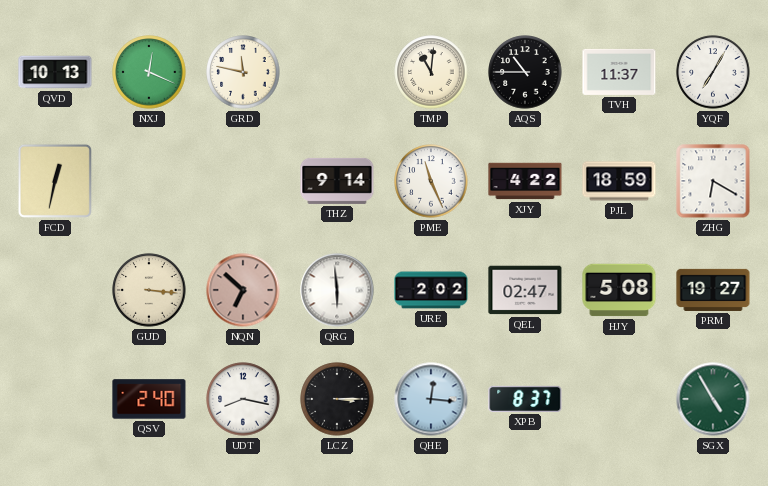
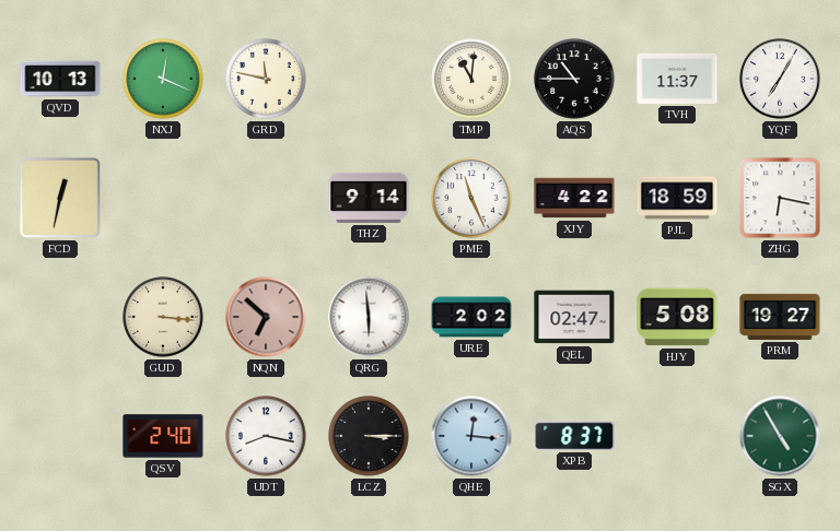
ZHG: 6:20 -> 6:17 (780, 198)
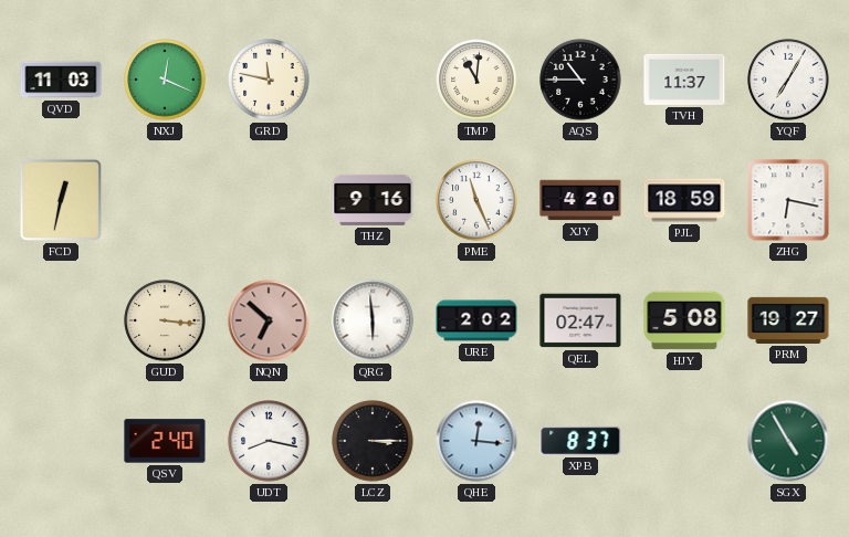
QVD: 10:13 -> 11:03 (61, 80)
THZ: 9:14 -> 9:16 (373, 200)
XJY: 4:22 -> 4:20 (580, 200)
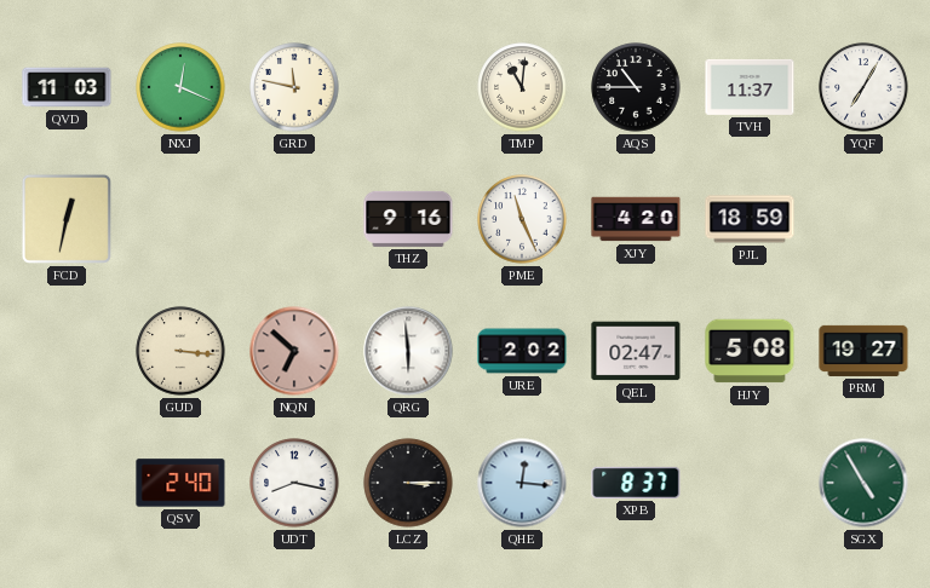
ZHG: 6:17 -> none (788, 200)
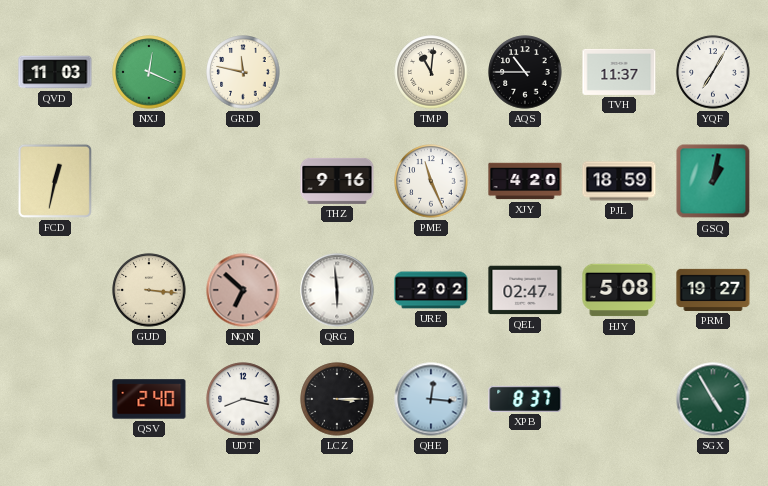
GSQ: none -> 1:02 (713, 181)
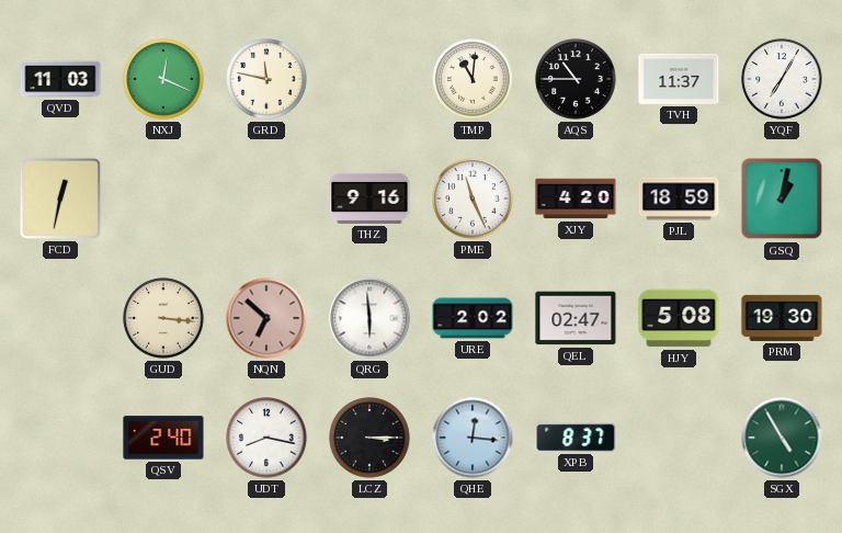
PRM: 19:27 -> 19:30 (782, 318)
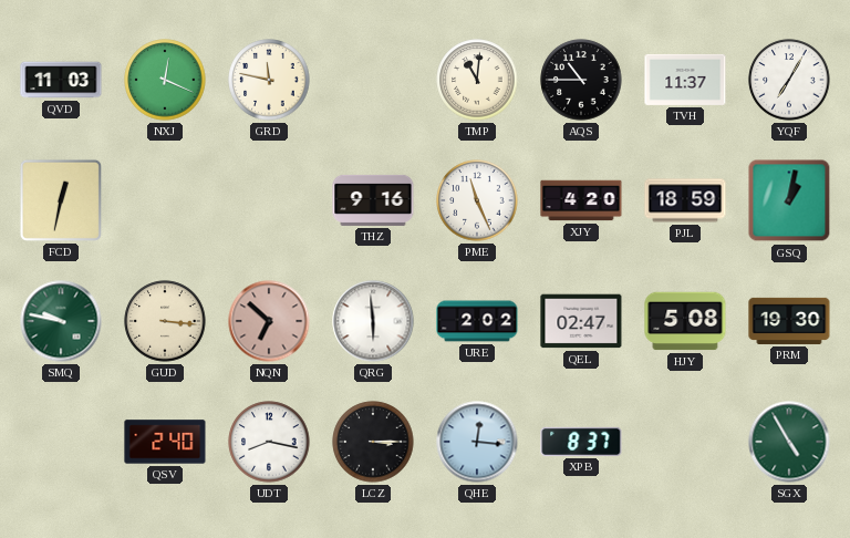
SMQ: none -> 9:47 (61, 321)
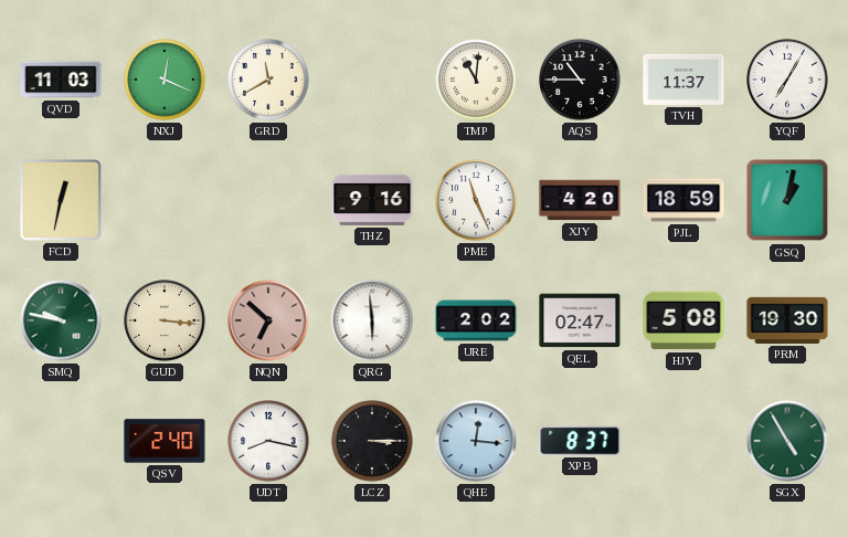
GRD: 11:47 -> 11:40 (268, 80)
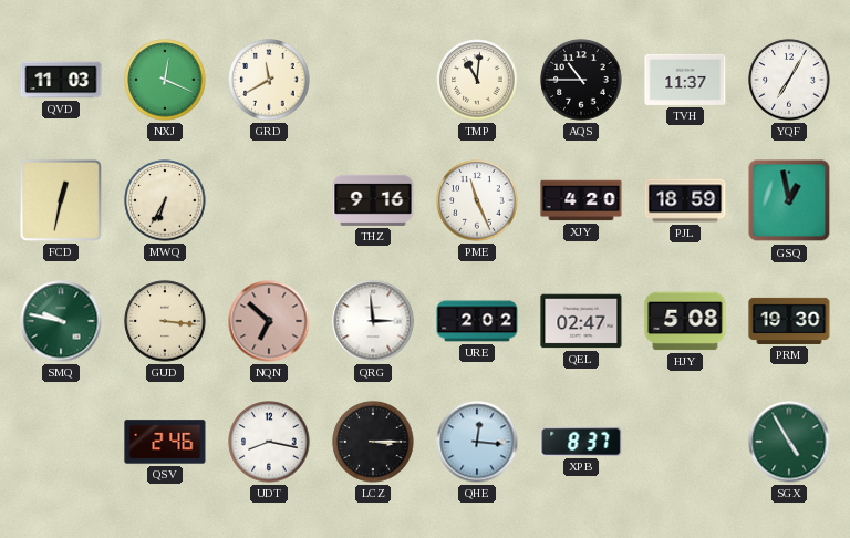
MWQ: none -> 6:35 (165, 200)
GSQ: 1:02 -> 12:58 (789, 200)
QRG: 5:59 -> 2:59 (373, 321)
QSV: 2:40 -> 2:46 (165, 442)
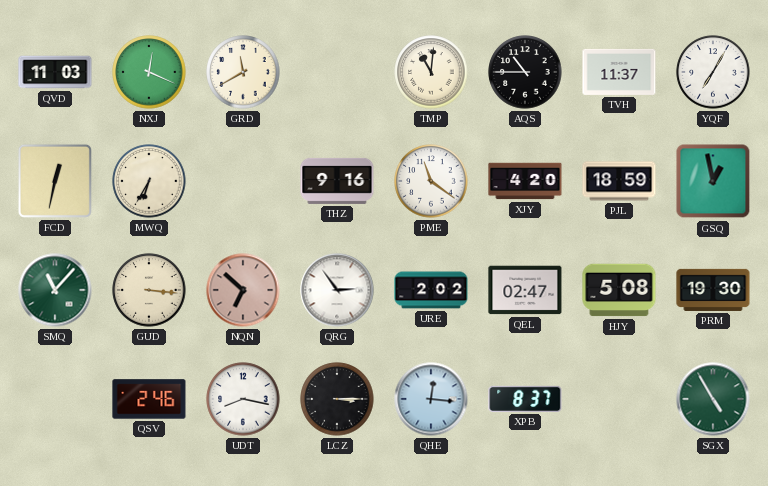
PME: 11:26 -> 11:21 (431, 181)
SMQ: 9:47 -> 11:07 (55, 290)
QRG: 2:59 -> 2:54 (337, 290)
